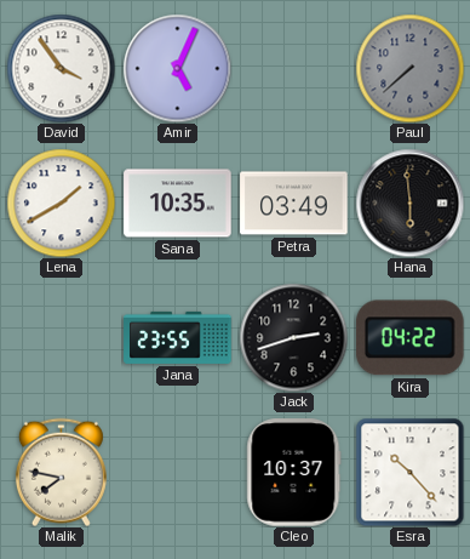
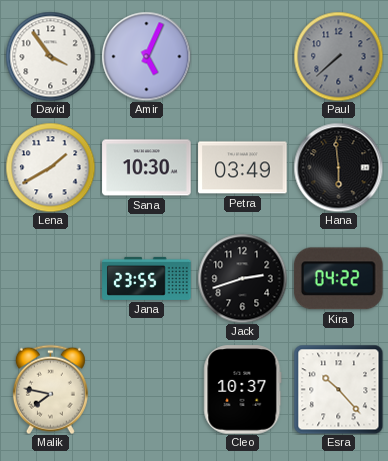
Sana: 10:35 -> 10:30 (147, 168)
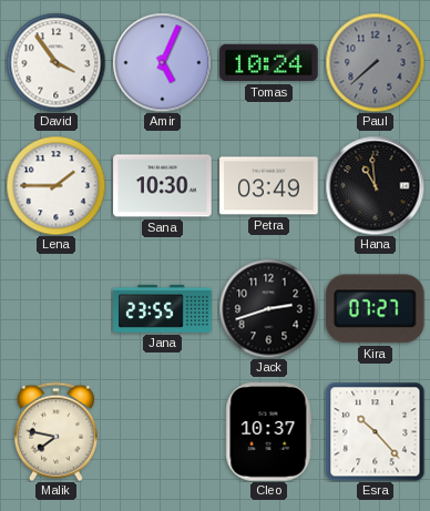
Tomas: none -> 10:24 (269, 63)
Lena: 1:40 -> 1:45 (55, 185)
Hana: 5:59 -> 10:59 (375, 185)
Kira: 04:22 -> 07:27 (376, 309)
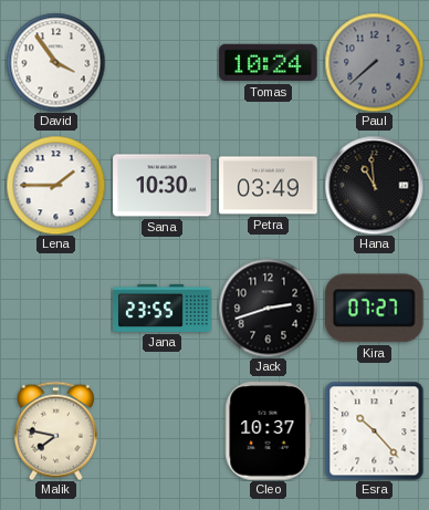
Amir: 5:04 -> none (162, 62)
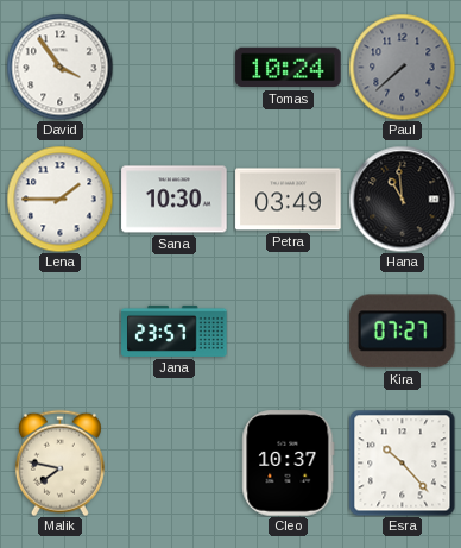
Jana: 23:55 -> 23:57 (175, 330)
Jack: 2:42 -> none (268, 308)
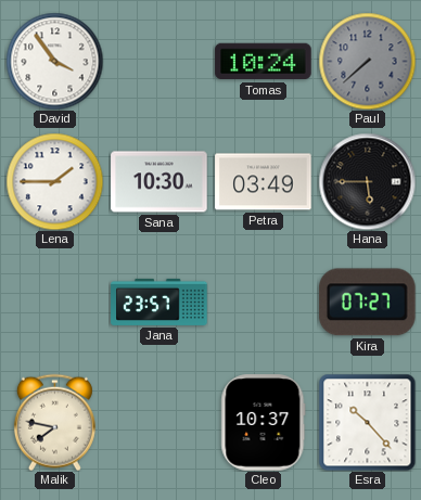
Hana: 10:59 -> 5:45 (367, 181)
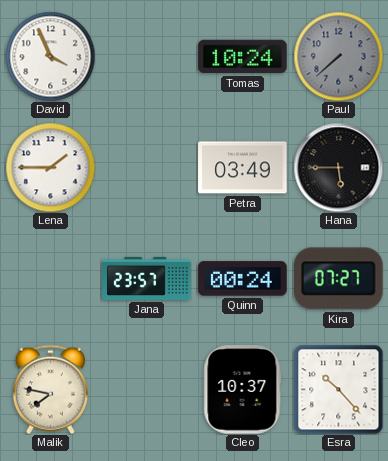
David: 3:54 -> 3:56 (50, 56)
Sana: 10:30 -> none (160, 182)
Quinn: none -> 00:24 (243, 279)
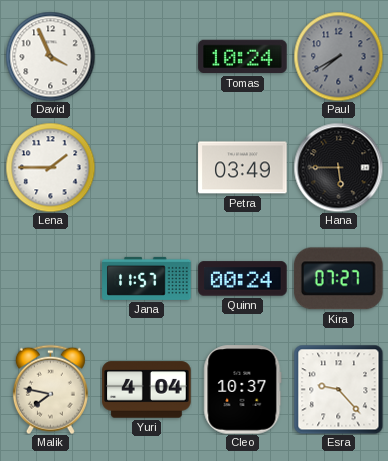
Paul: 7:38 -> 7:40 (338, 56)
Jana: 23:57 -> 11:57 (147, 278)
Yuri: none -> 4:04 (147, 390)
Esra: 10:23 -> 9:23 (338, 389)
